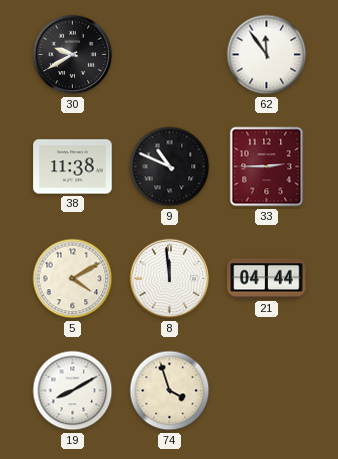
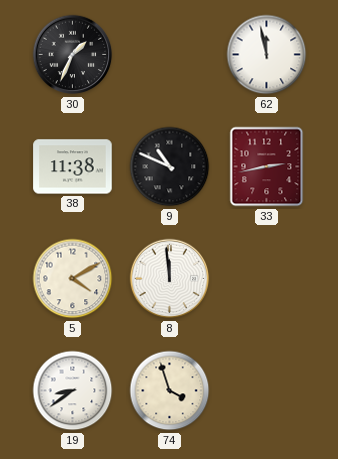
30: 9:40 -> 1:34 (73, 55)
62: 11:54 -> 11:58 (267, 55)
33: 2:45 -> 2:43 (267, 167)
21: 04:44 -> none (267, 279)
19: 8:10 -> 8:39 (73, 391)
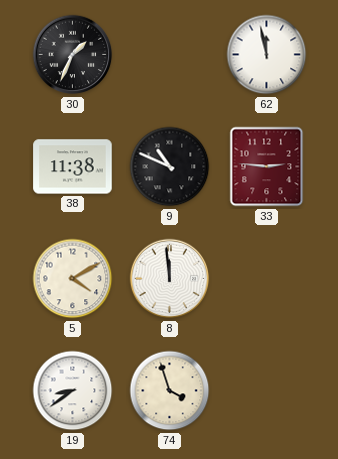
33: 2:43 -> 2:46 (267, 167)
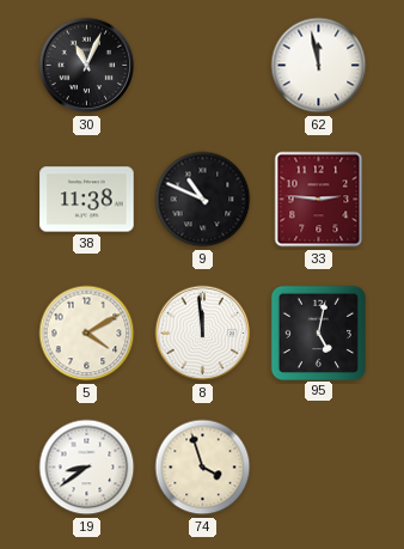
30: 1:34 -> 11:04 (87, 66)
95: none -> 5:02 (318, 333)
